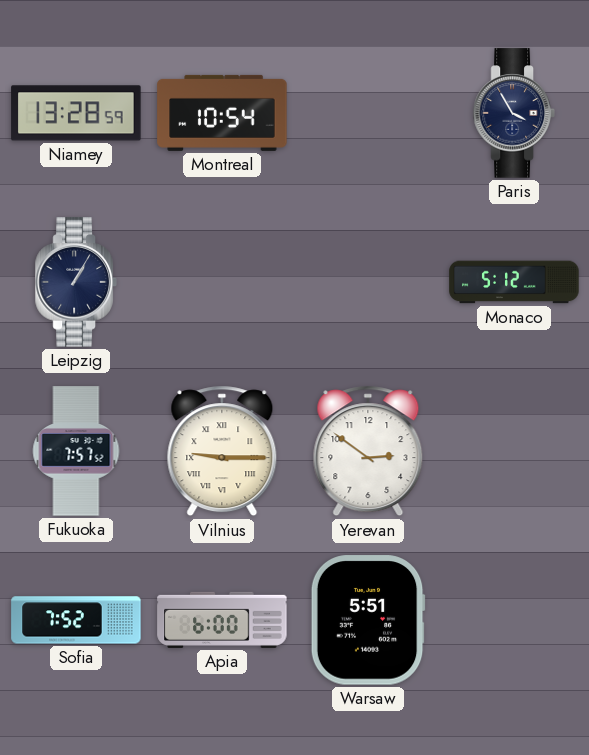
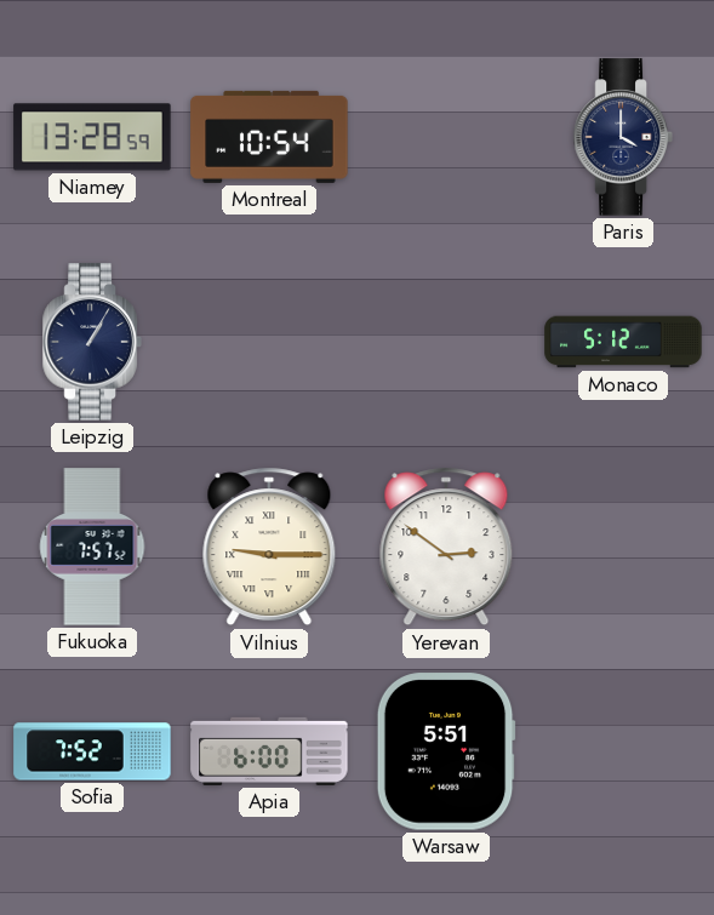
Paris: 3:55 -> 4:00 (623, 137)
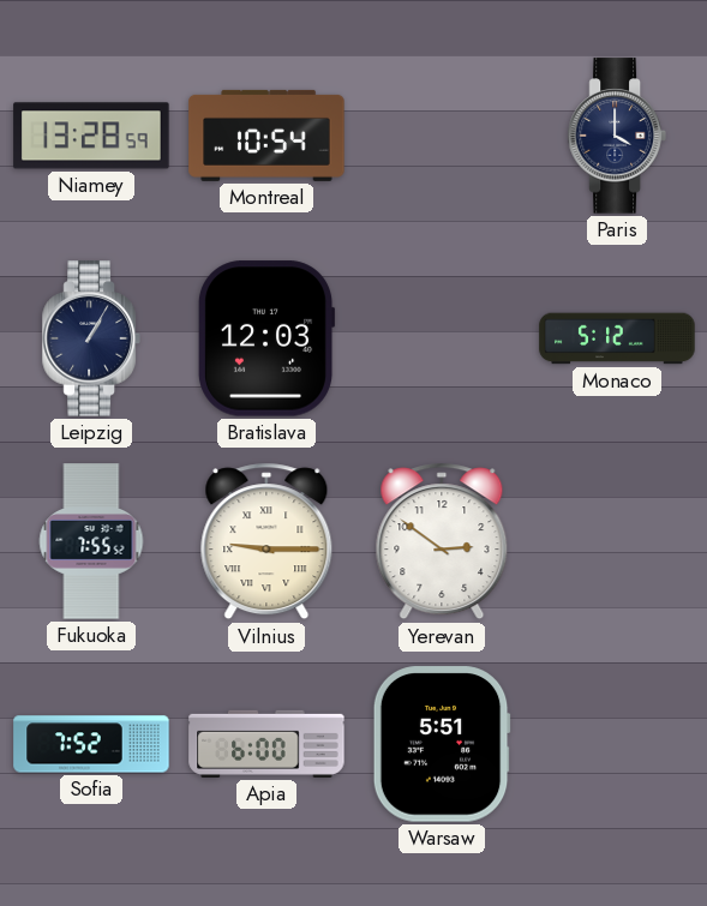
Bratislava: none -> 12:03 (266, 338)
Fukuoka: 7:57 -> 7:55 (91, 541)
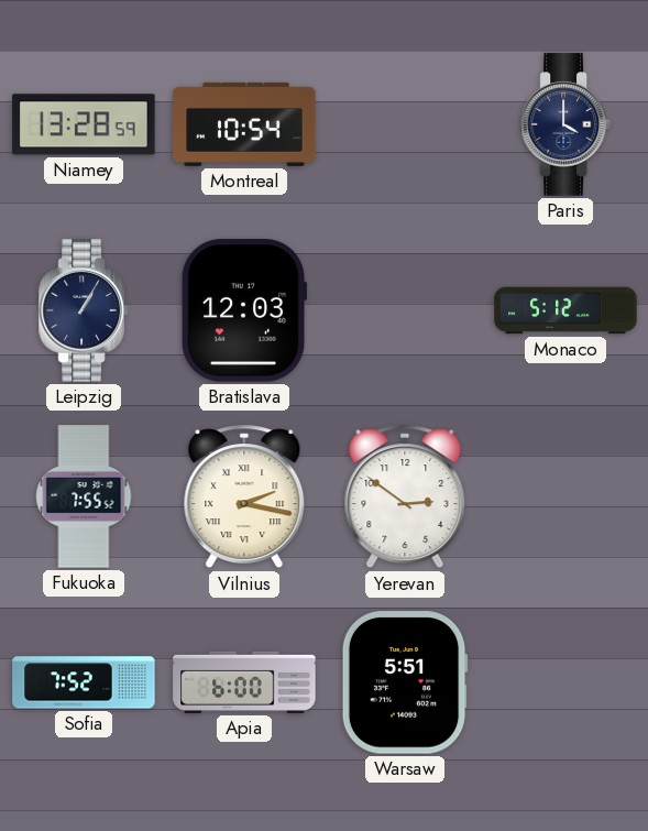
Vilnius: 9:15 -> 2:17 (244, 496)
